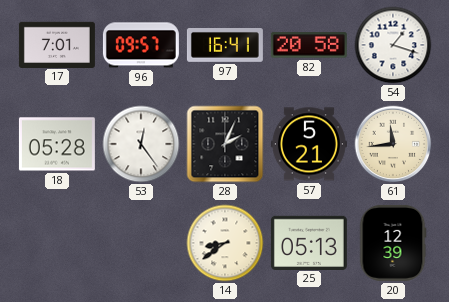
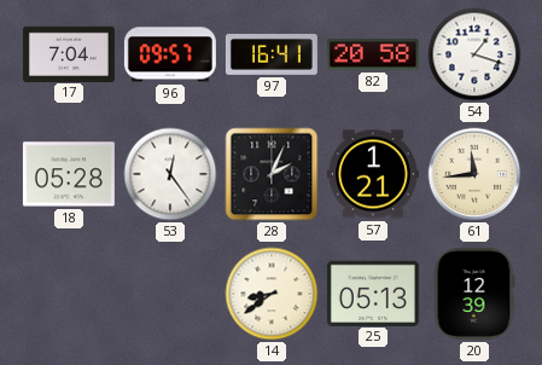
17: 7:01 -> 7:04 (69, 53)
57: 5:21 -> 1:21 (373, 174)
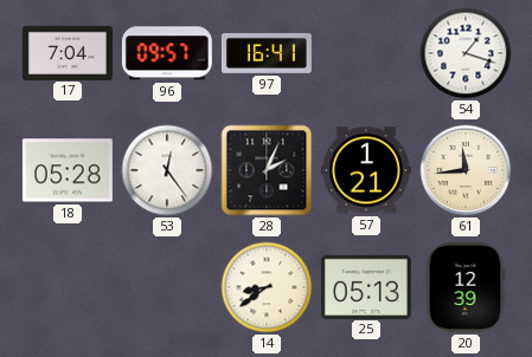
82: 20:58 -> none (373, 54)
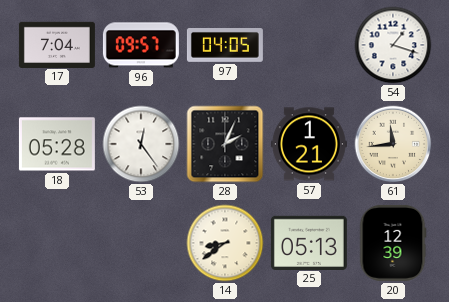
97: 16:41 -> 04:05 (225, 46)
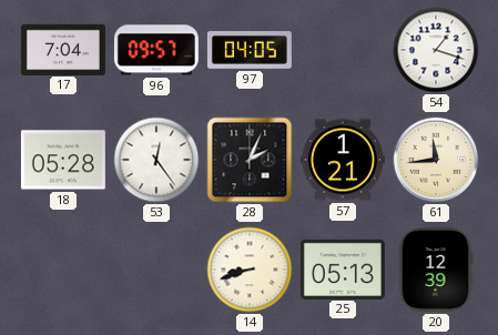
14: 8:39 -> 8:42 (250, 270)
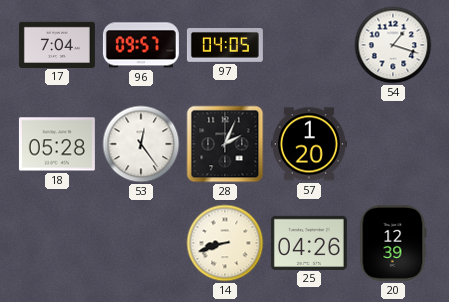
57: 1:21 -> 1:20 (309, 144)
61: 11:44 -> none (436, 160)
25: 05:13 -> 04:26 (309, 242)
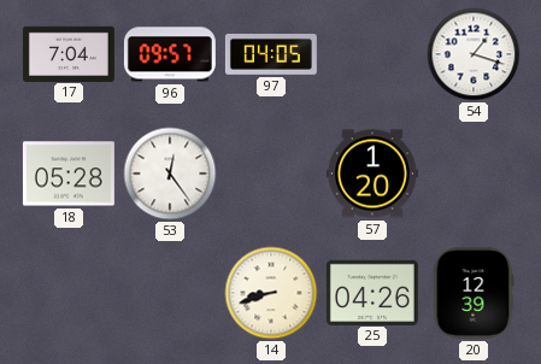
28: 2:04 -> none (225, 144)
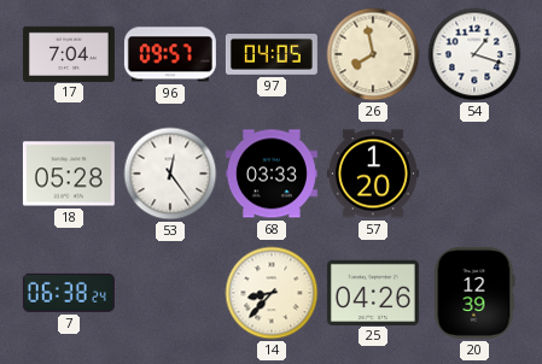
26: none -> 7:58 (373, 54)
68: none -> 03:33 (272, 174)
7: none -> 06:38 (69, 293)
14: 8:42 -> 8:37 (272, 293)
